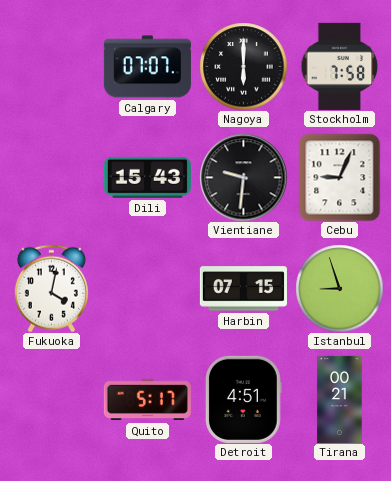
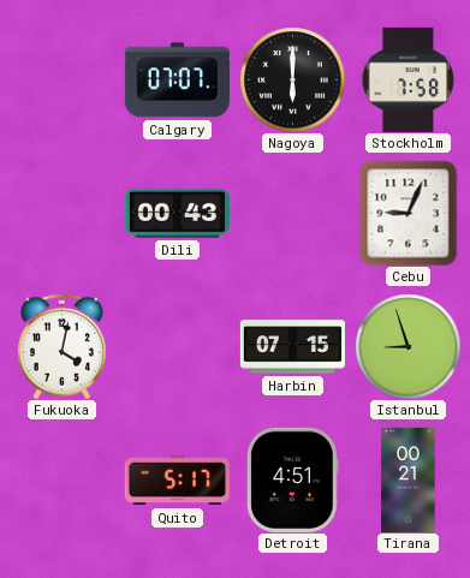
Dili: 15:43 -> 00:43 (177, 213)
Vientiane: 9:31 -> none (243, 177)
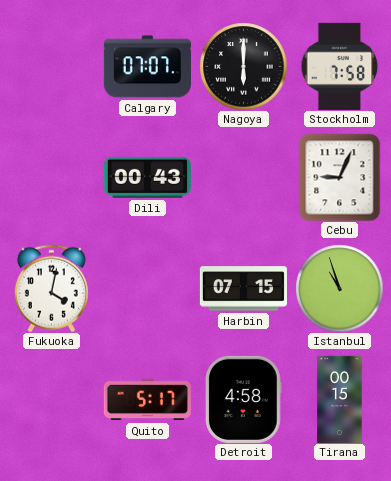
Istanbul: 8:57 -> 10:57 (339, 288)
Detroit: 4:51 -> 4:58 (244, 399)
Tirana: 00:21 -> 00:15 (340, 399)
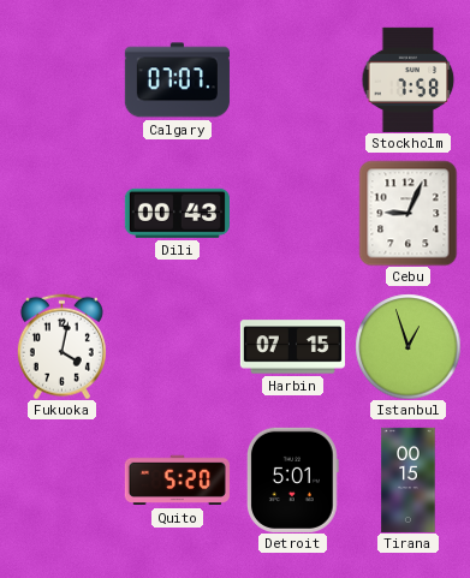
Nagoya: 6:00 -> none (243, 66)
Istanbul: 10:57 -> 12:57 (407, 346)
Quito: 5:17 -> 5:20 (177, 481)
Detroit: 4:58 -> 5:01 (293, 479)
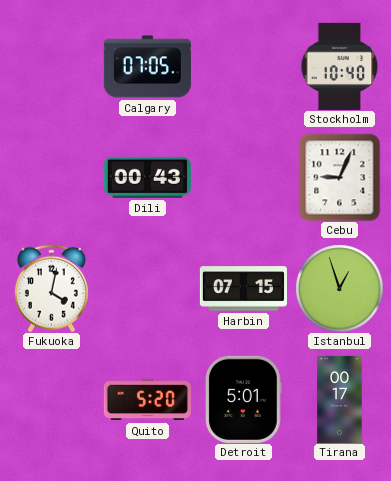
Calgary: 07:07 -> 07:05 (147, 67)
Stockholm: 7:58 -> 10:40 (340, 66)
Tirana: 00:15 -> 00:17 (340, 399)
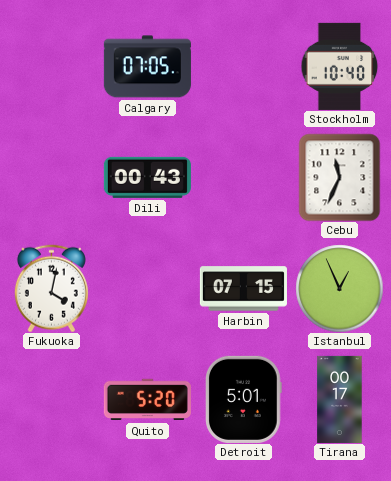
Cebu: 9:04 -> 11:34 (340, 177)
Istanbul: 12:57 -> 12:56 (339, 288)
